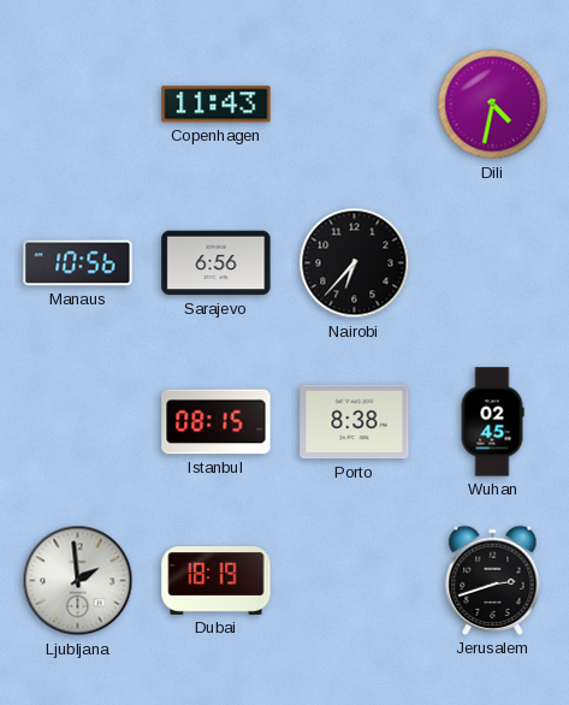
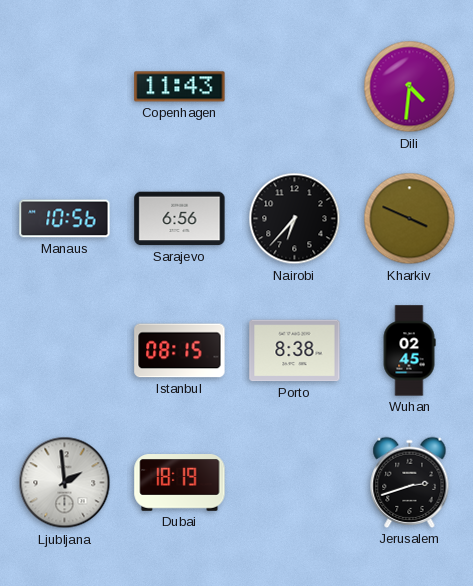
Dili: 4:32 -> 4:31 (410, 87)
Kharkiv: none -> 3:49 (410, 219)
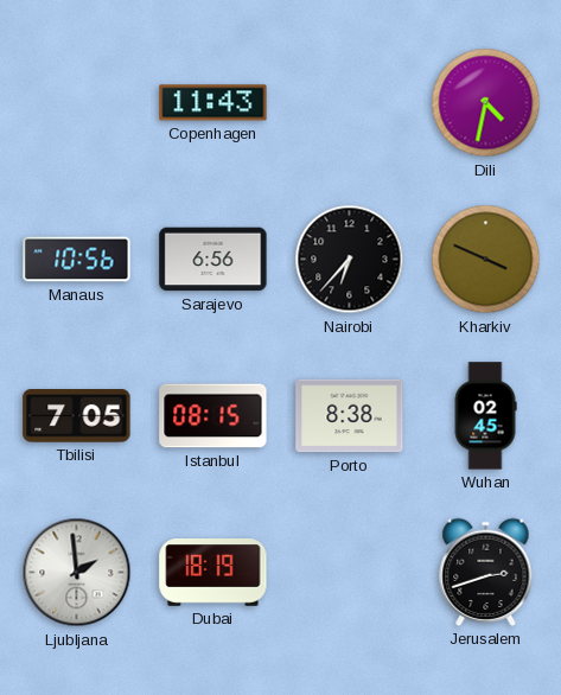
Dili: 4:31 -> 4:32 (486, 103)
Tbilisi: none -> 7:05 (77, 416)
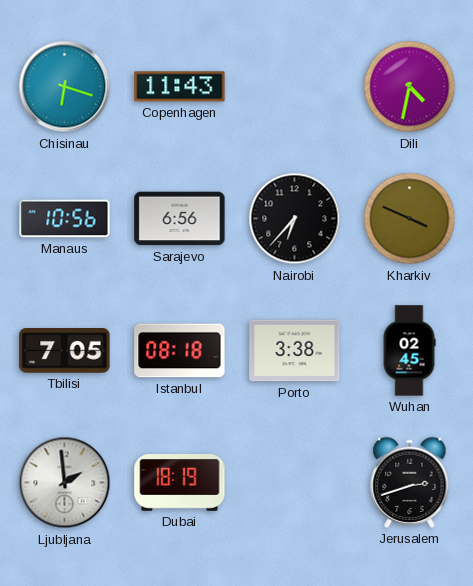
Chisinau: none -> 6:18 (65, 87)
Istanbul: 08:15 -> 08:18 (180, 351)
Porto: 8:38 -> 3:38 (295, 351)
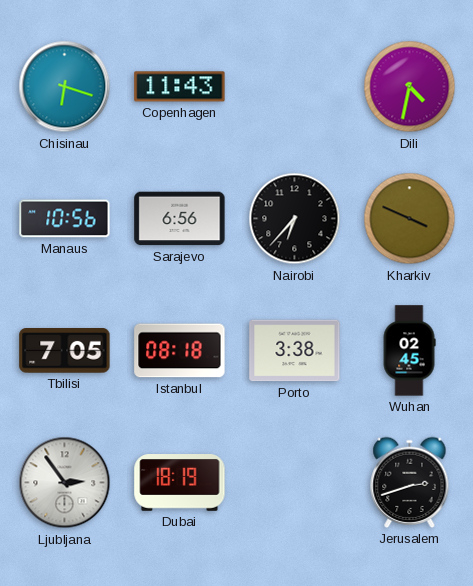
Ljubljana: 1:59 -> 2:54 (65, 483)
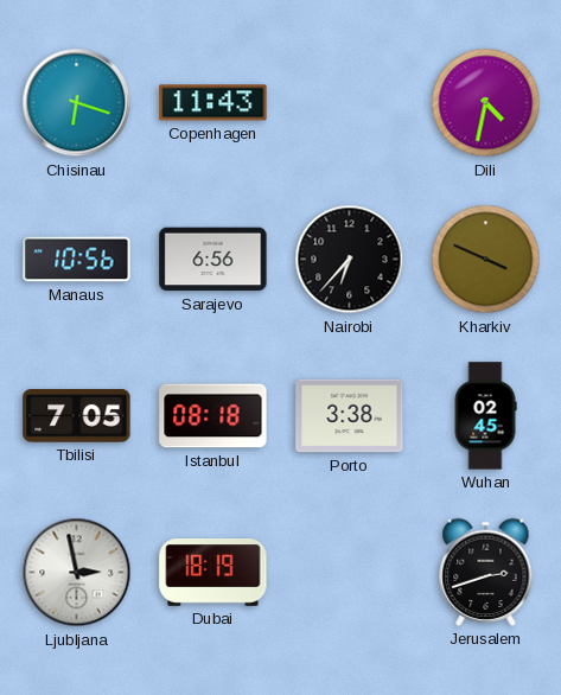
Ljubljana: 2:54 -> 2:58 (77, 573)
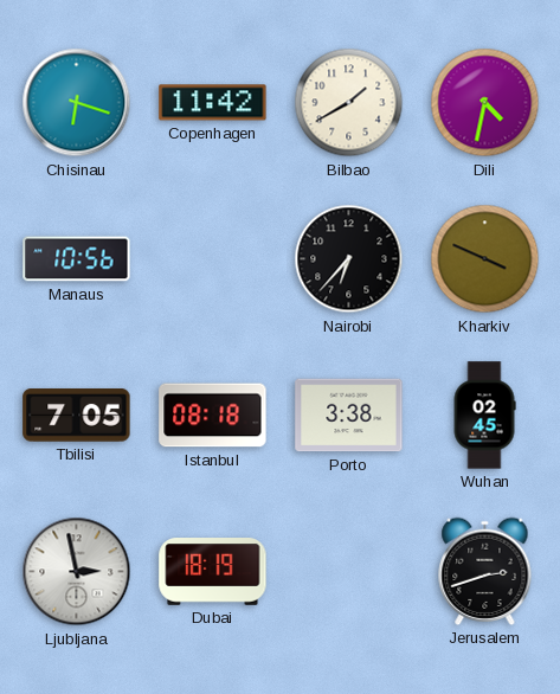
Copenhagen: 11:43 -> 11:42 (213, 103)
Bilbao: none -> 1:40 (349, 103)
Sarajevo: 6:56 -> none (213, 260)
